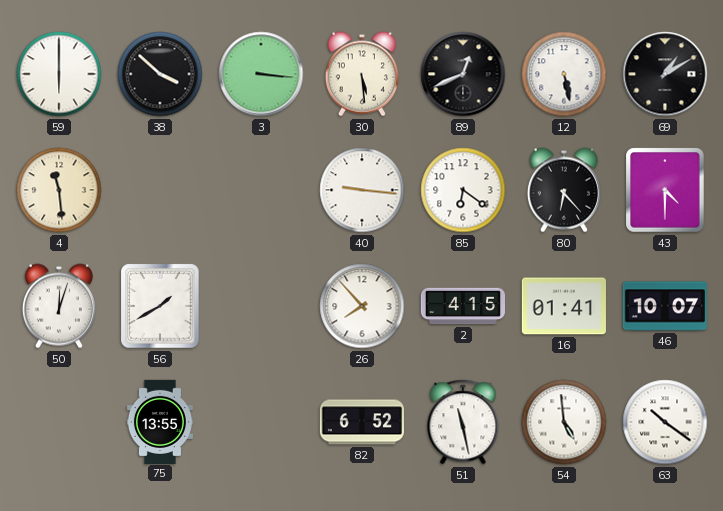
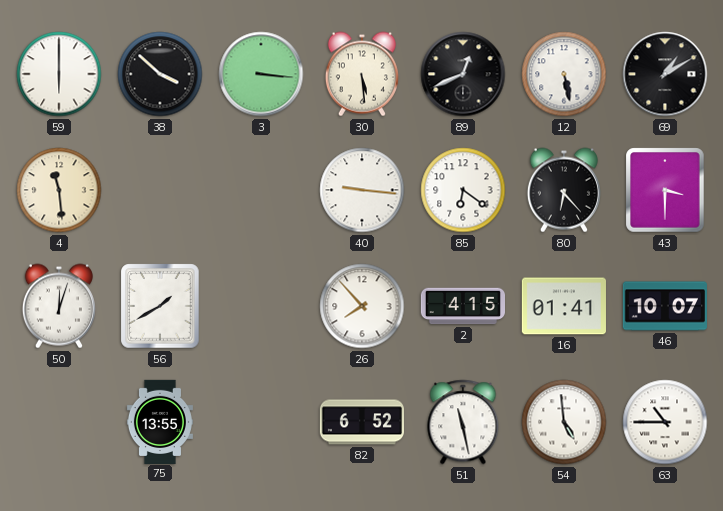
43: 4:30 -> 3:30 (665, 190)
63: 10:21 -> 10:45 (665, 422)
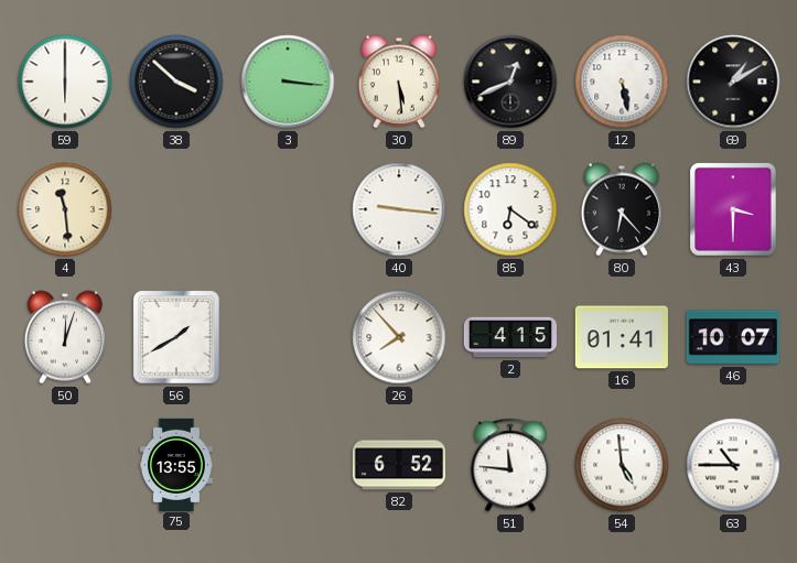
51: 11:28 -> 11:46 (510, 465)
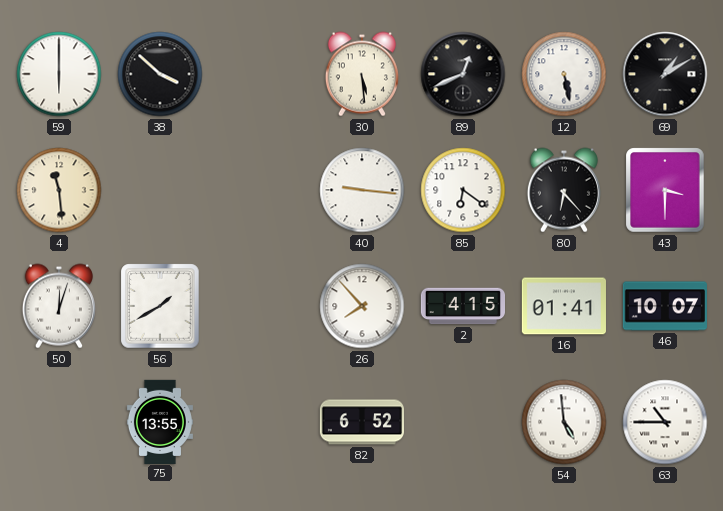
3: 3:16 -> none (288, 82)
51: 11:46 -> none (510, 465)
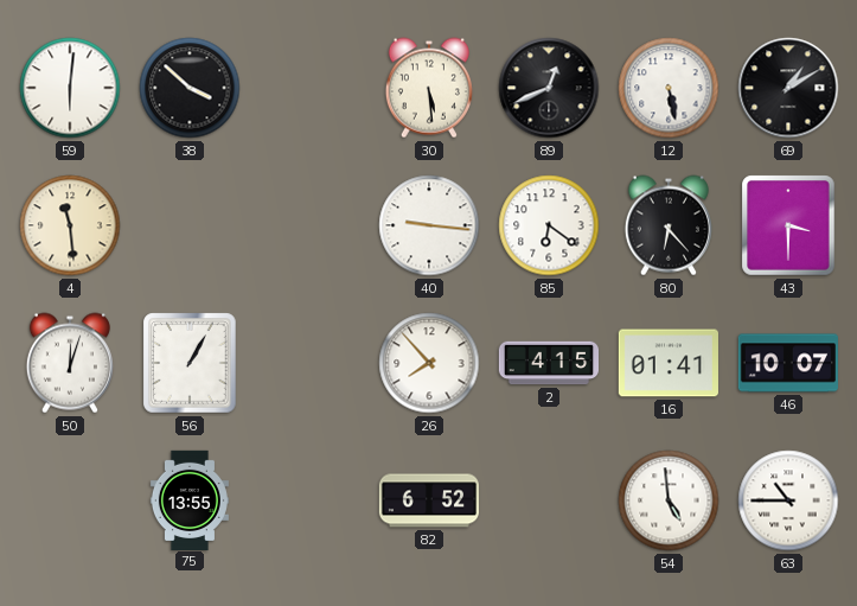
59: 6:00 -> 6:01 (70, 88)
56: 1:40 -> 1:05 (190, 363)
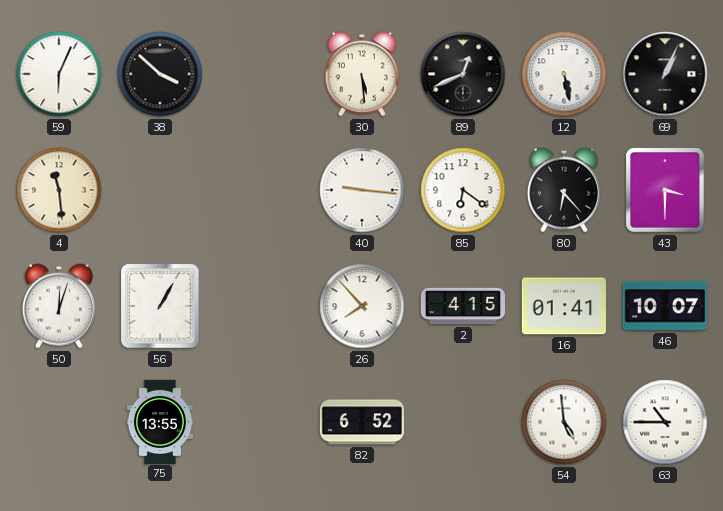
59: 6:01 -> 6:04 (59, 74)
69: 1:10 -> 1:04 (665, 74)
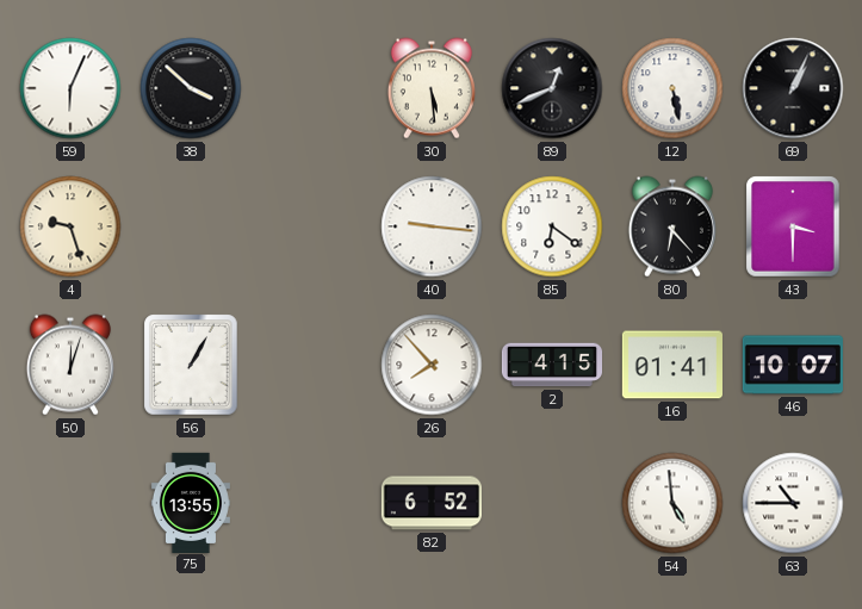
4: 11:29 -> 9:27 (70, 226)
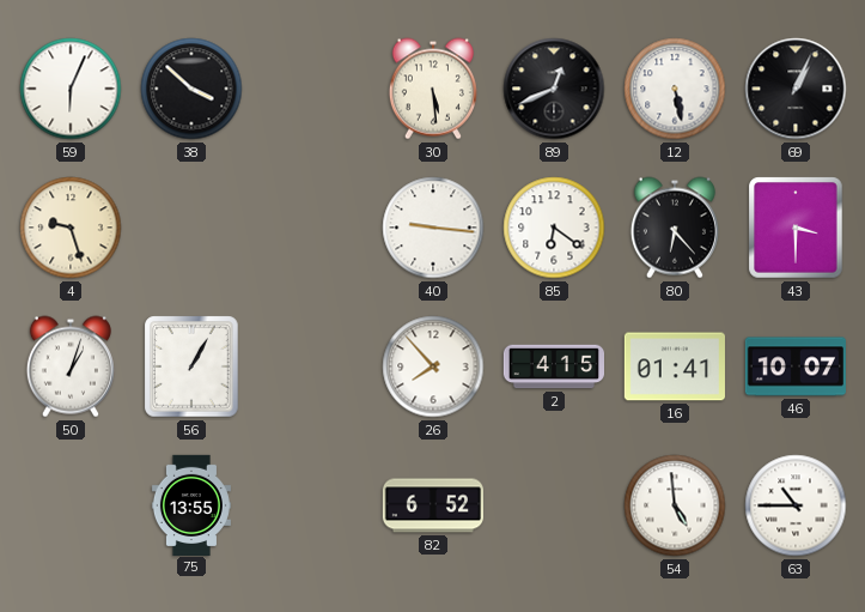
50: 12:03 -> 1:03 (71, 366)
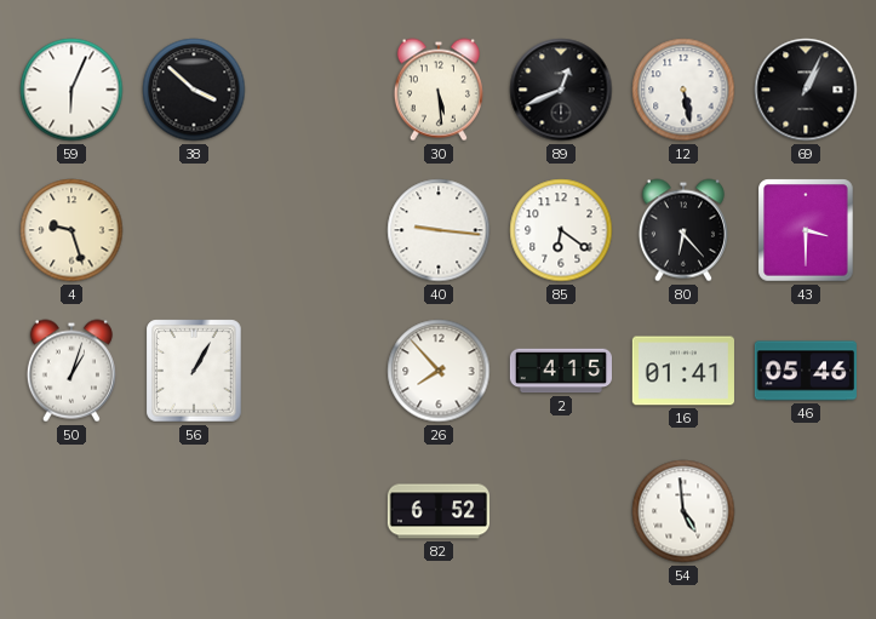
46: 10:07 -> 05:46 (806, 371)
75: 13:55 -> none (191, 504)
63: 10:45 -> none (796, 505)
